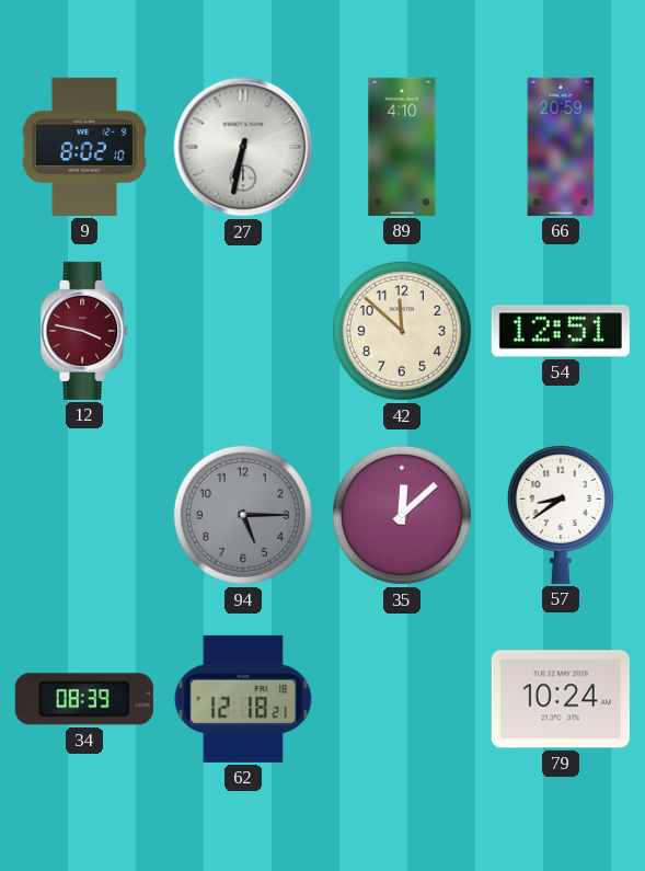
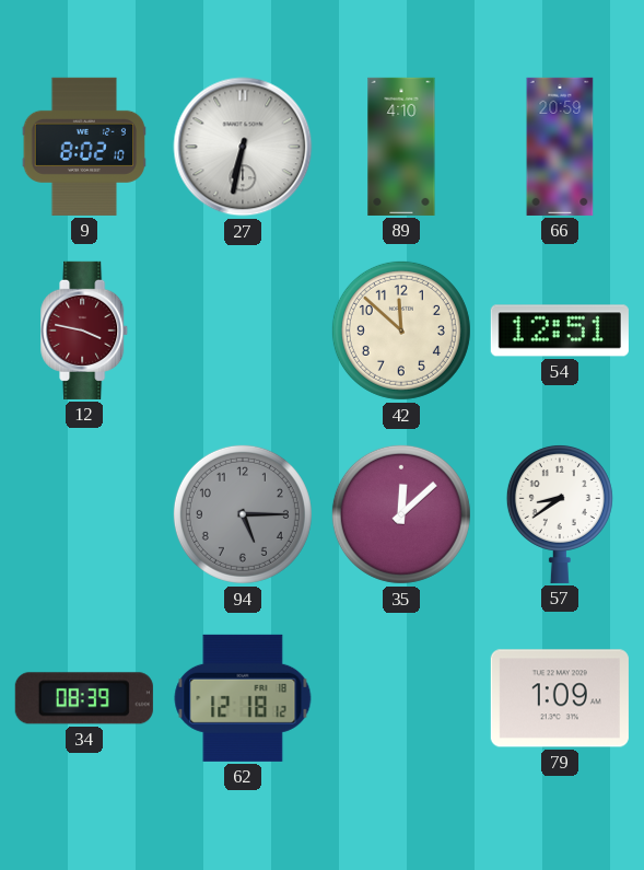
62: 12:18:21 -> 12:18:12 (243, 698)
79: 10:24 -> 1:09 (560, 698)
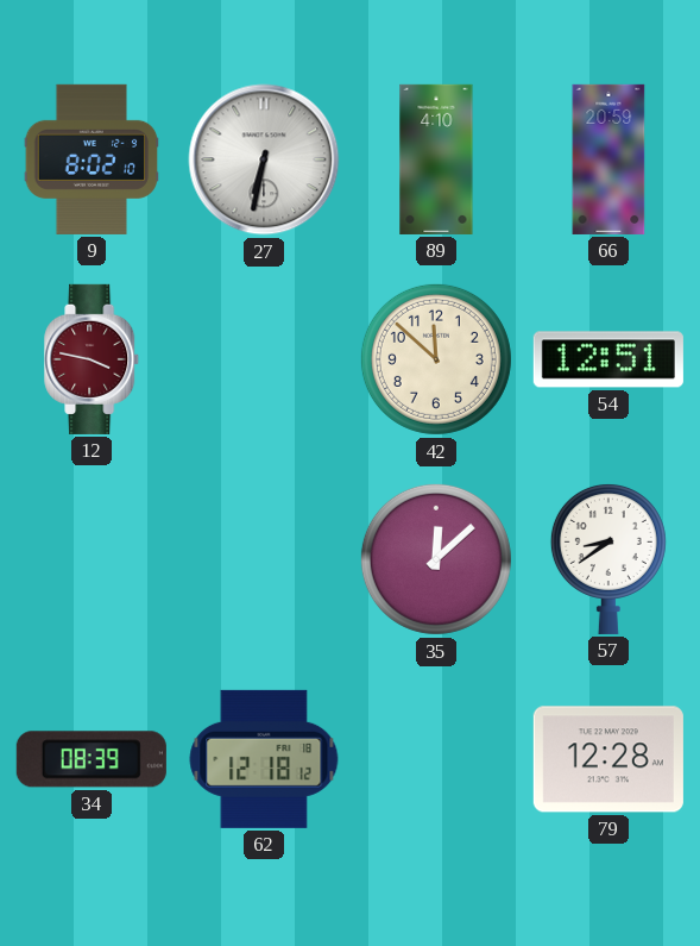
94: 5:15 -> none (243, 514)
79: 1:09 -> 12:28 (608, 759)
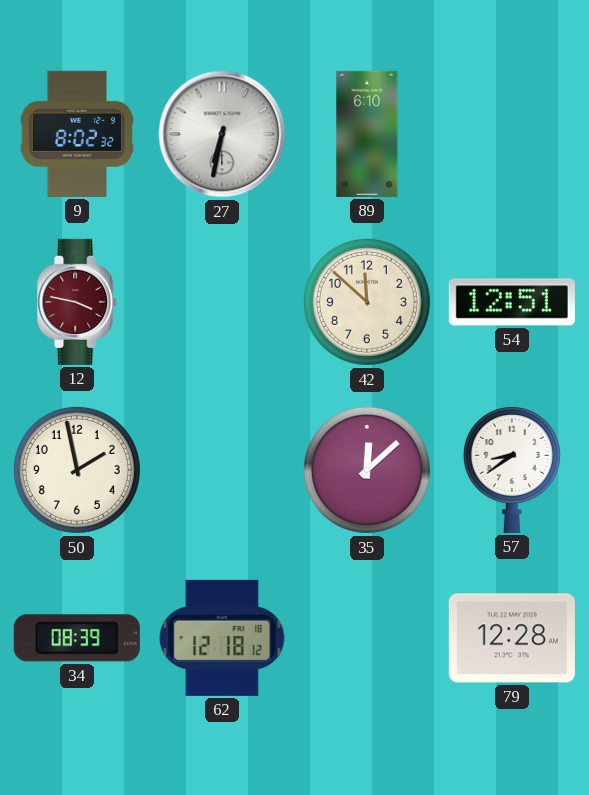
9: 8:02:10 -> 8:02:32 (77, 134)
89: 4:10 -> 6:10 (367, 134)
66: 20:59 -> none (608, 159)
50: none -> 1:58 (77, 470)
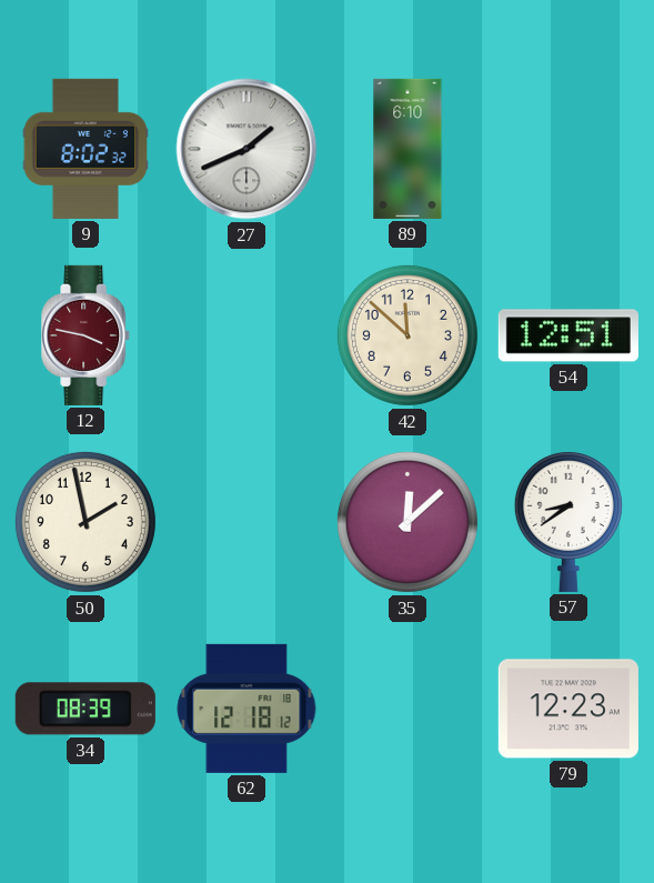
27: 6:32 -> 1:41 (246, 149)
79: 12:28 -> 12:23 (569, 709)
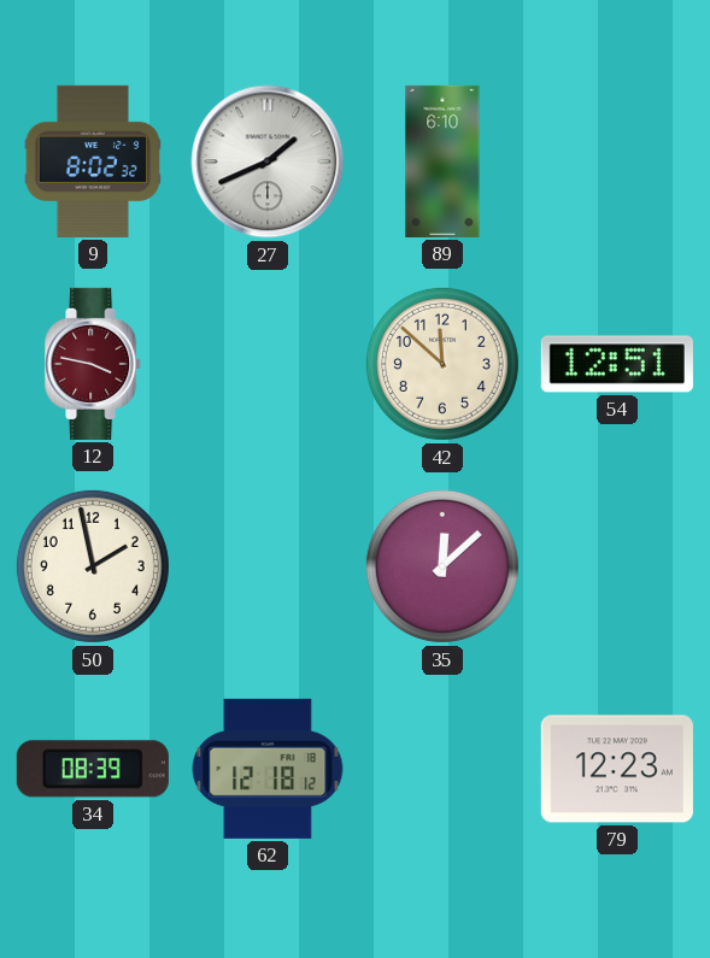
57: 8:39 -> none (569, 521)
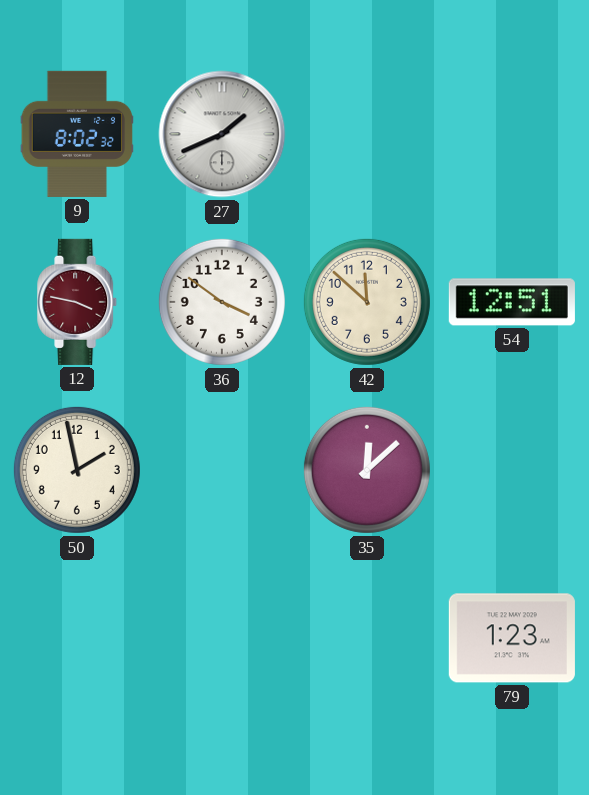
89: 6:10 -> none (442, 161)
36: none -> 3:51 (222, 302)
34: 08:39 -> none (93, 769)
62: 12:18 -> none (268, 769)
79: 12:23 -> 1:23 (512, 638)
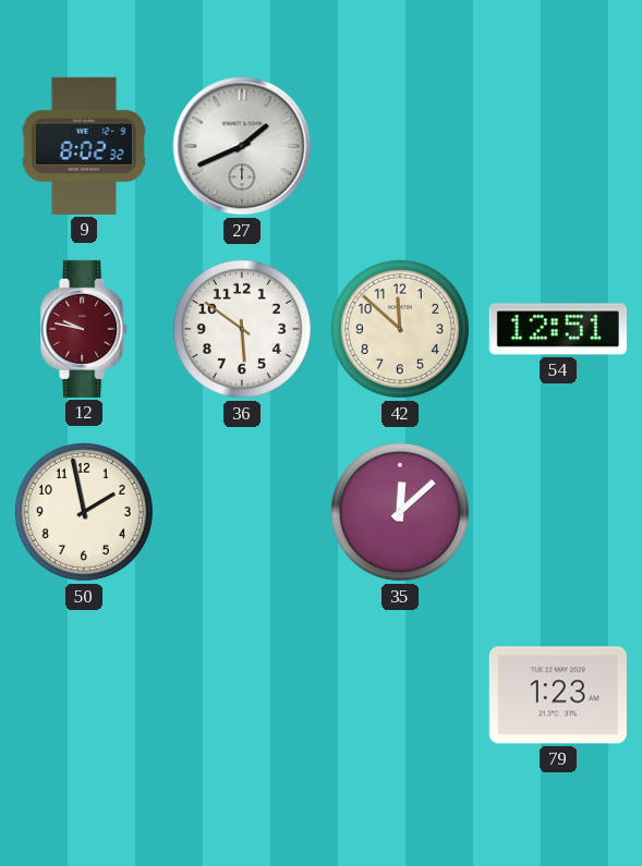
12: 3:47 -> 9:47 (85, 329)
36: 3:51 -> 5:51 (242, 329)
